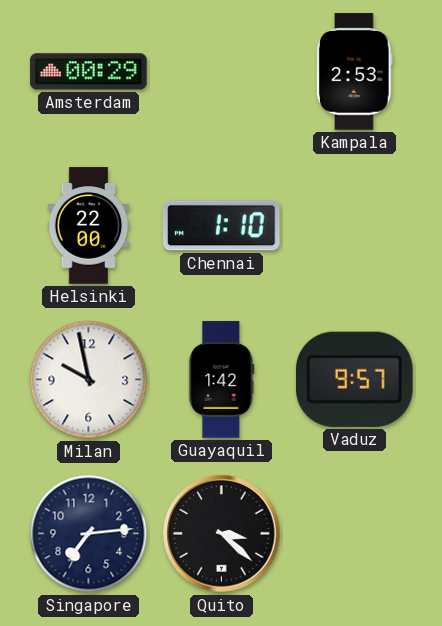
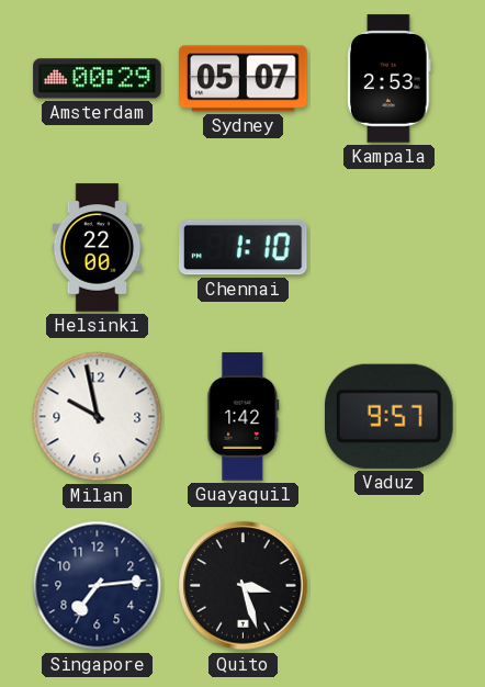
Sydney: none -> 05:07 (244, 79)
Quito: 3:22 -> 3:27 (244, 586)
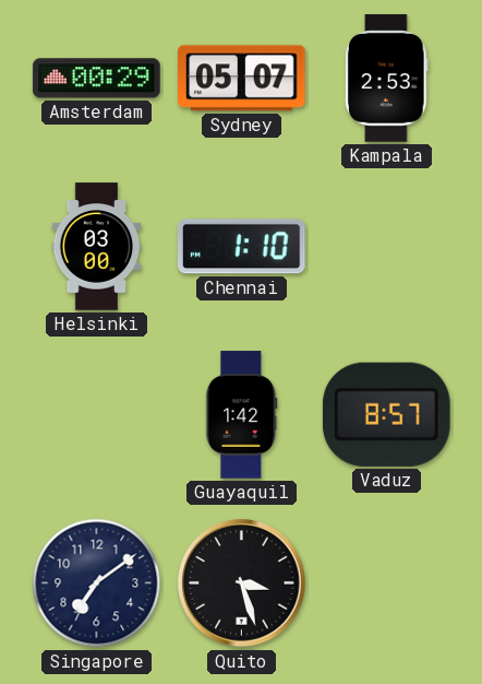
Helsinki: 22:00 -> 03:00 (97, 247)
Milan: 9:58 -> none (98, 417)
Vaduz: 9:57 -> 8:57 (386, 414)
Singapore: 7:14 -> 7:09 (97, 583)
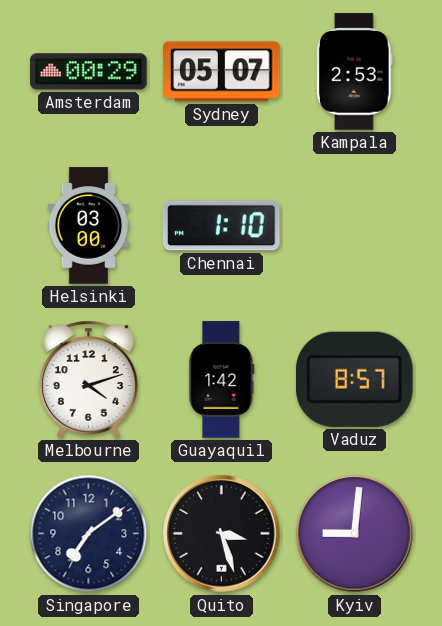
Melbourne: none -> 4:12 (89, 379)
Kyiv: none -> 9:01 (355, 534)
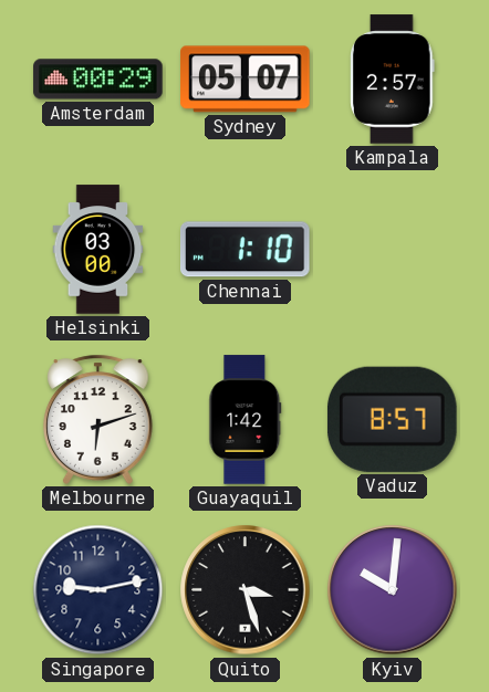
Kampala: 2:53 -> 2:57 (393, 80)
Melbourne: 4:12 -> 6:12 (98, 419)
Singapore: 7:09 -> 9:13 (98, 590)
Kyiv: 9:01 -> 10:01 (393, 590)
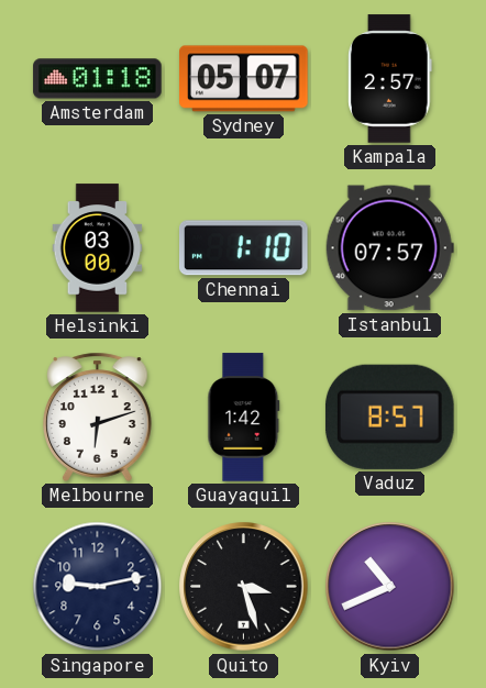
Amsterdam: 00:29 -> 01:18 (98, 79)
Istanbul: none -> 07:57 (389, 248)
Kyiv: 10:01 -> 10:41 (390, 587)
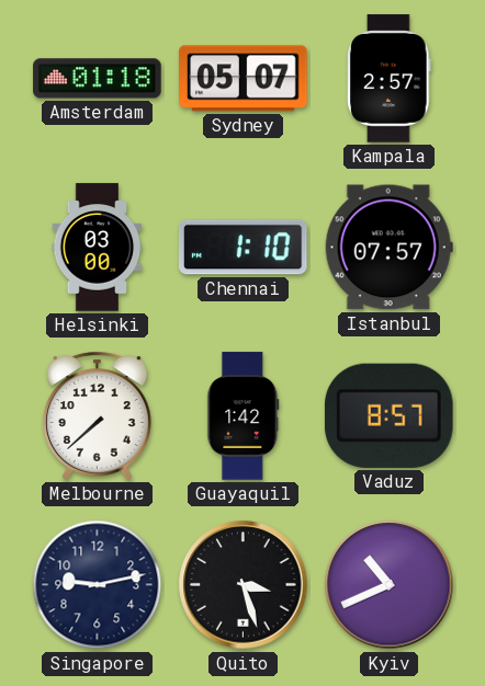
Melbourne: 6:12 -> 7:38 (98, 415)
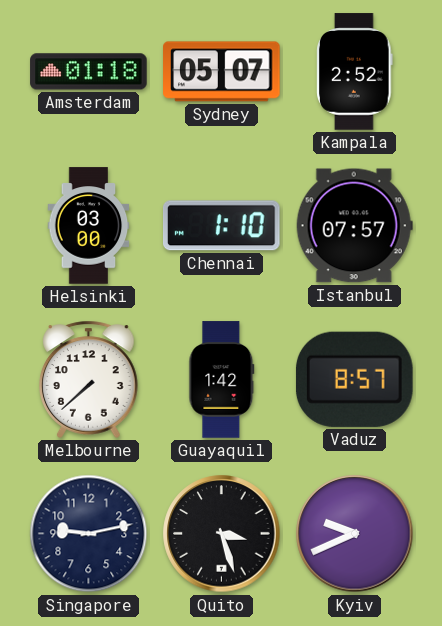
Kampala: 2:57 -> 2:52 (355, 72)
Kyiv: 10:41 -> 9:41 (355, 534)
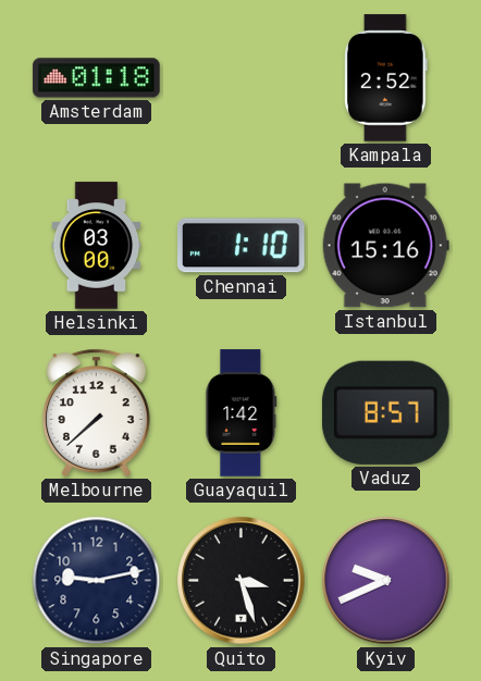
Sydney: 05:07 -> none (222, 72)
Istanbul: 07:57 -> 15:16 (385, 246)
